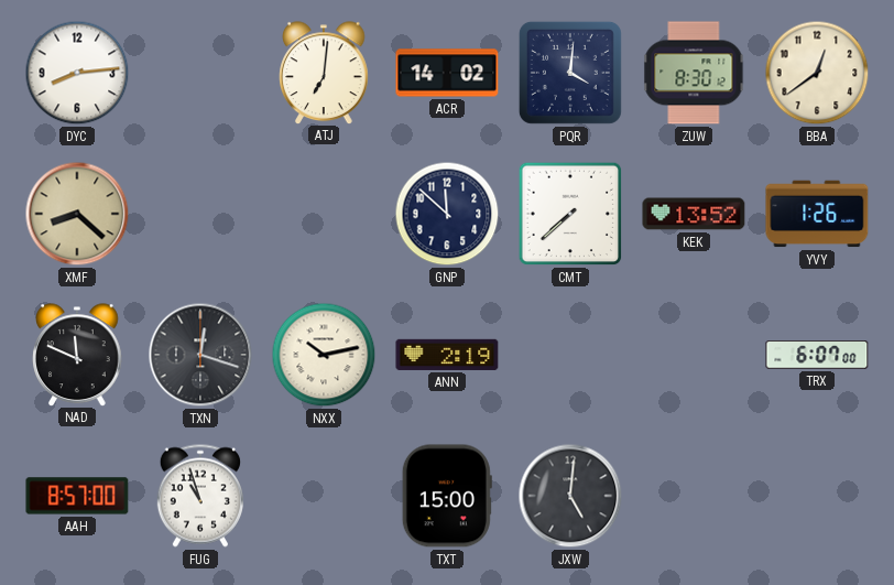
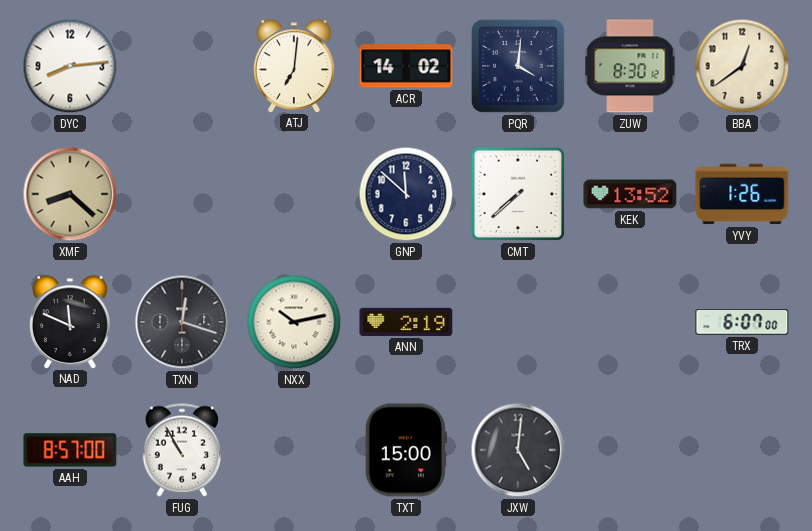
FUG: 10:57 -> 10:55 (182, 450)
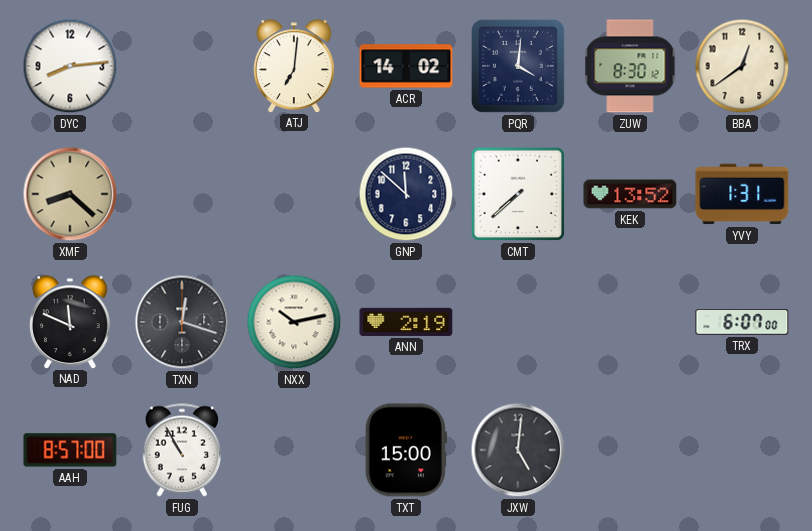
YVY: 1:26 -> 1:31 (742, 194)
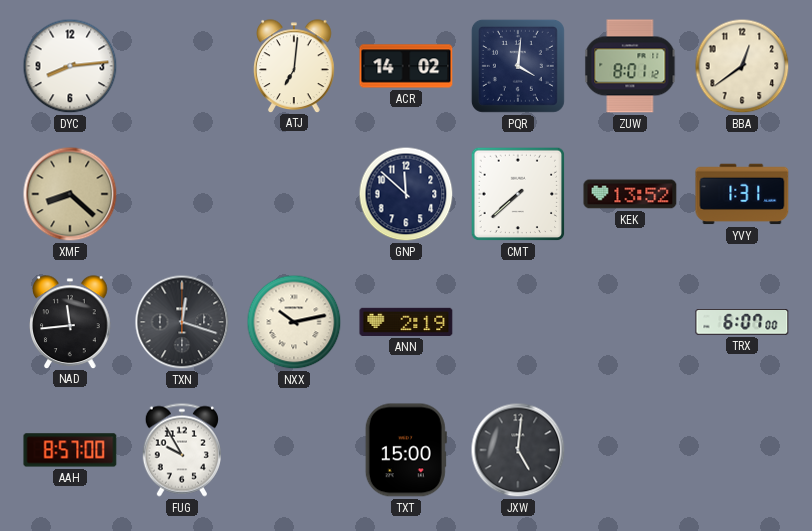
ZUW: 8:30 -> 8:01 (630, 66)
NAD: 11:49 -> 11:44 (70, 322)
FUG: 10:55 -> 9:55 (182, 450)
